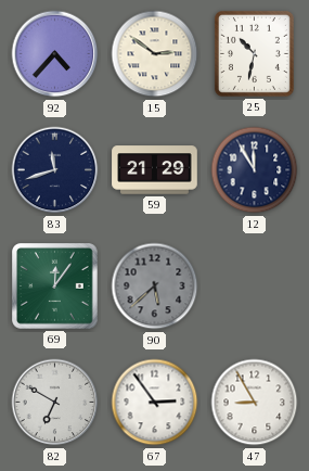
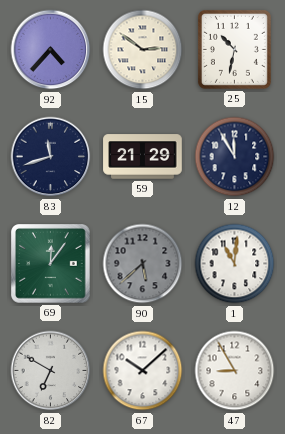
1: none -> 11:01 (235, 264)
67: 2:54 -> 10:08 (143, 371)
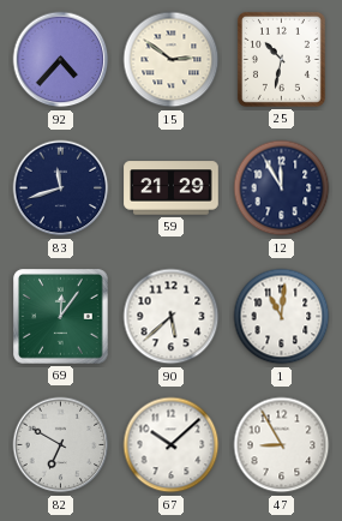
90 dial: grey -> white (172, 317)
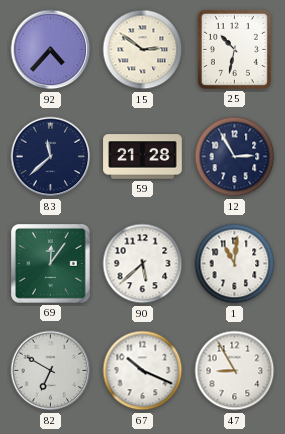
83: 11:42 -> 11:38 (51, 157)
59: 21:29 -> 21:28 (143, 157)
12: 11:55 -> 2:55 (235, 157)
67: 10:08 -> 10:19 (143, 371)
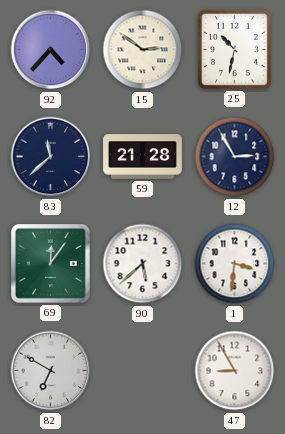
1: 11:01 -> 3:31 (235, 264)
67: 10:19 -> none (143, 371)
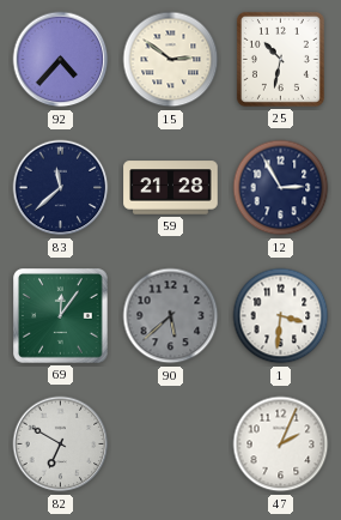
90 dial: white -> grey (171, 316)
47: 8:55 -> 2:04 (281, 445)
